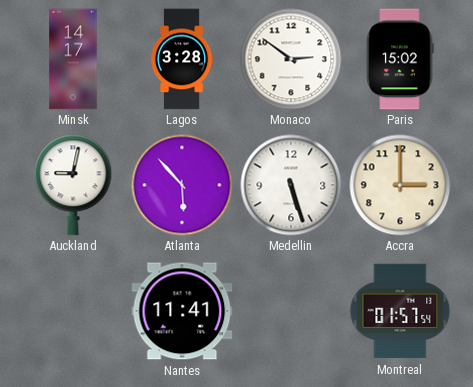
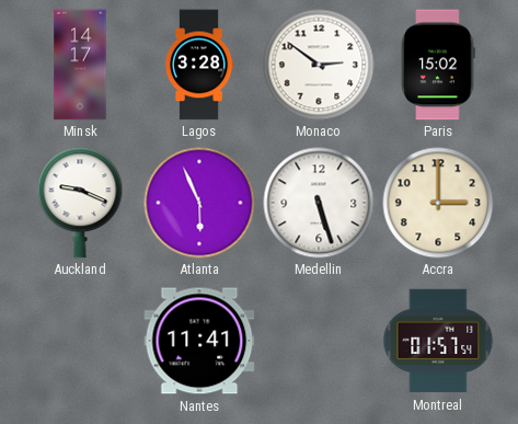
Auckland: 9:02 -> 9:19 (80, 203)
Atlanta: 5:53 -> 5:56 (199, 203)
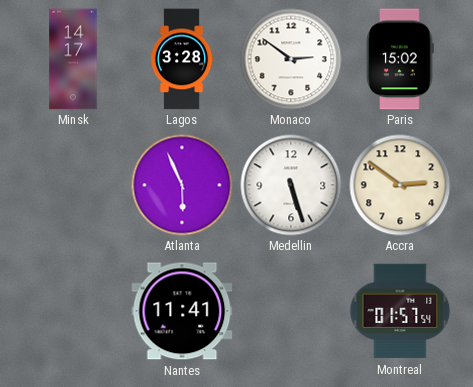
Auckland: 9:19 -> none (80, 203)
Accra: 3:00 -> 2:51 (400, 185)
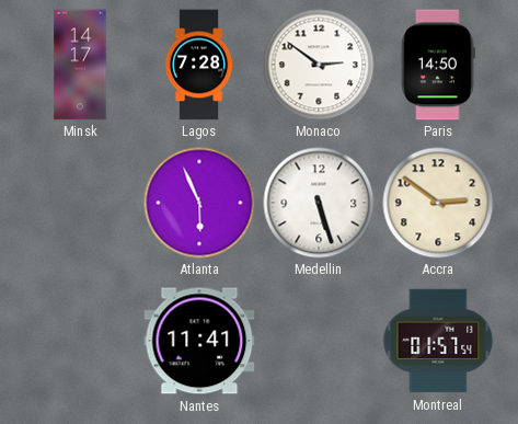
Lagos: 3:28 -> 7:28 (199, 65)
Paris: 15:02 -> 14:50 (438, 65)
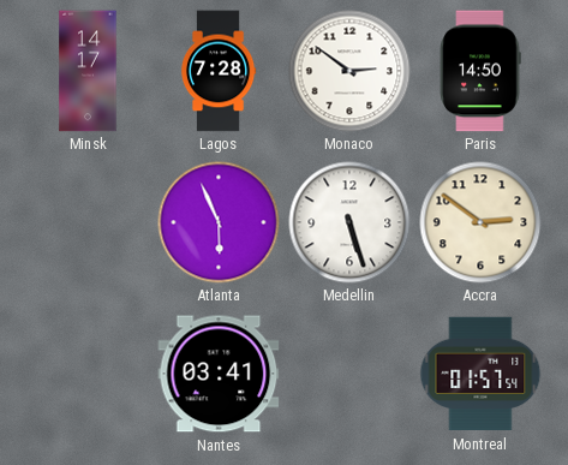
Nantes: 11:41 -> 03:41 (219, 374)
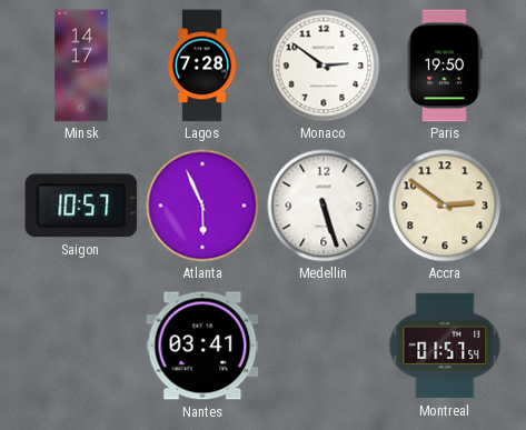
Paris: 14:50 -> 19:50 (445, 66)
Saigon: none -> 10:57 (81, 206)
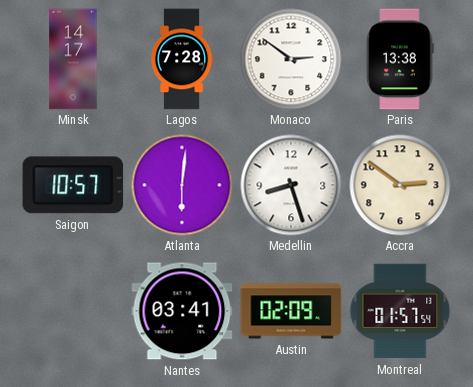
Paris: 19:50 -> 13:38 (400, 59)
Atlanta: 5:56 -> 6:01 (182, 185)
Medellin: 5:27 -> 8:27 (291, 185)
Austin: none -> 02:09 (291, 311)
